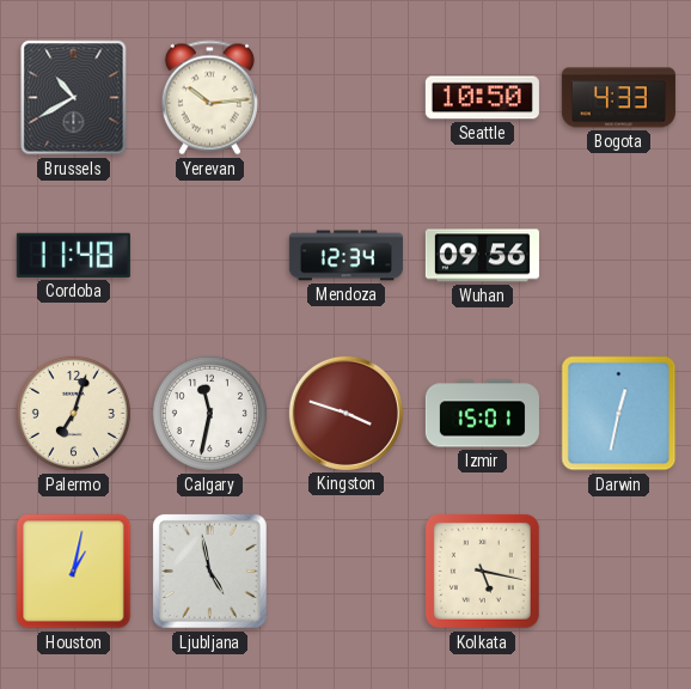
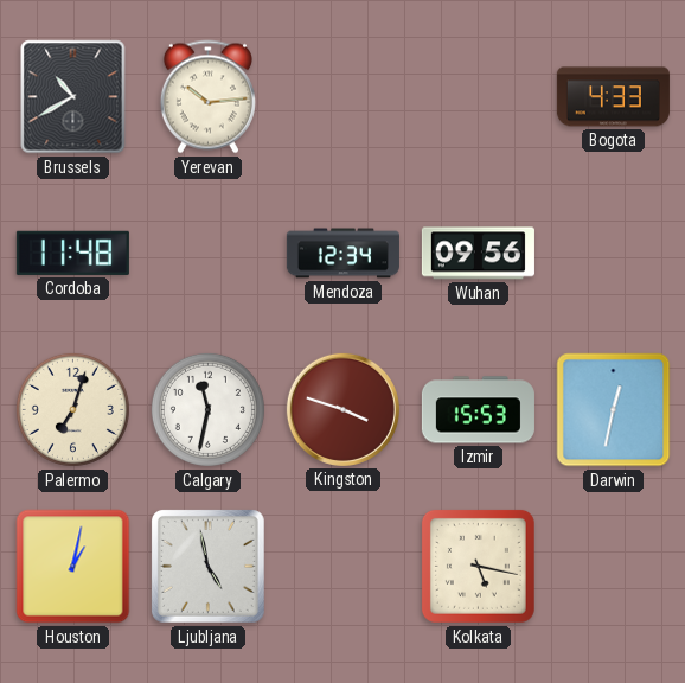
Seattle: 10:50 -> none (482, 98)
Izmir: 15:01 -> 15:53 (478, 410)
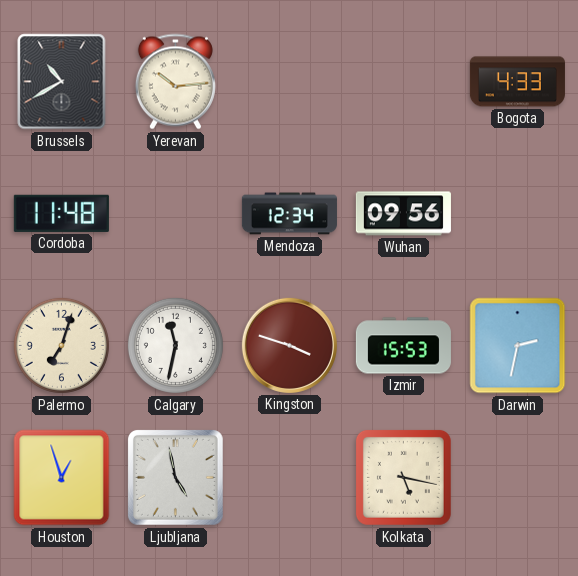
Darwin: 12:32 -> 2:32 (518, 346)
Houston: 1:02 -> 12:57 (62, 478)
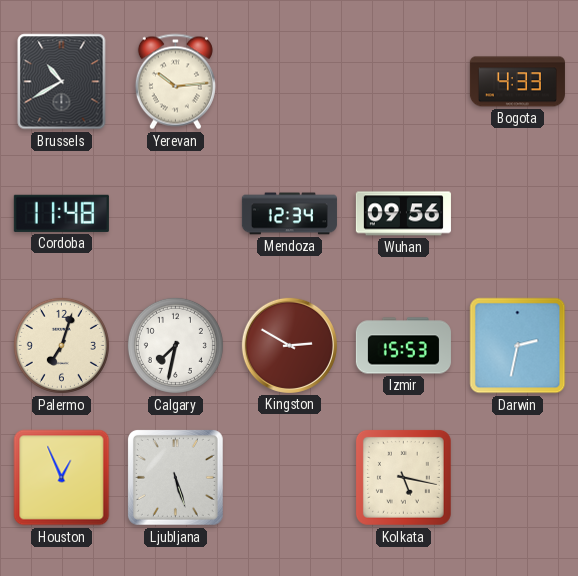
Calgary: 11:32 -> 7:32 (175, 345)
Kingston: 3:48 -> 2:50 (289, 345)
Houston: 12:57 -> 12:56 (62, 478)
Ljubljana: 4:58 -> 5:27 (175, 477)
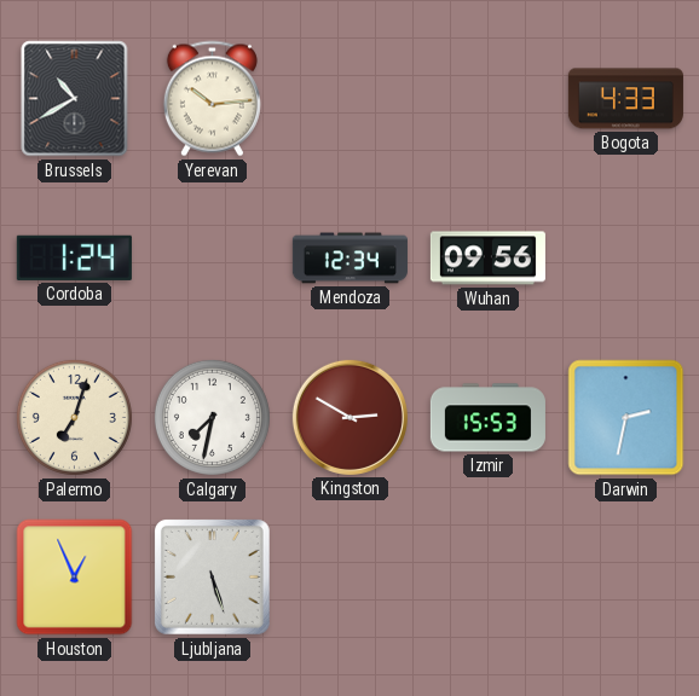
Cordoba: 11:48 -> 1:24 (74, 257)
Kolkata: 5:17 -> none (403, 477)
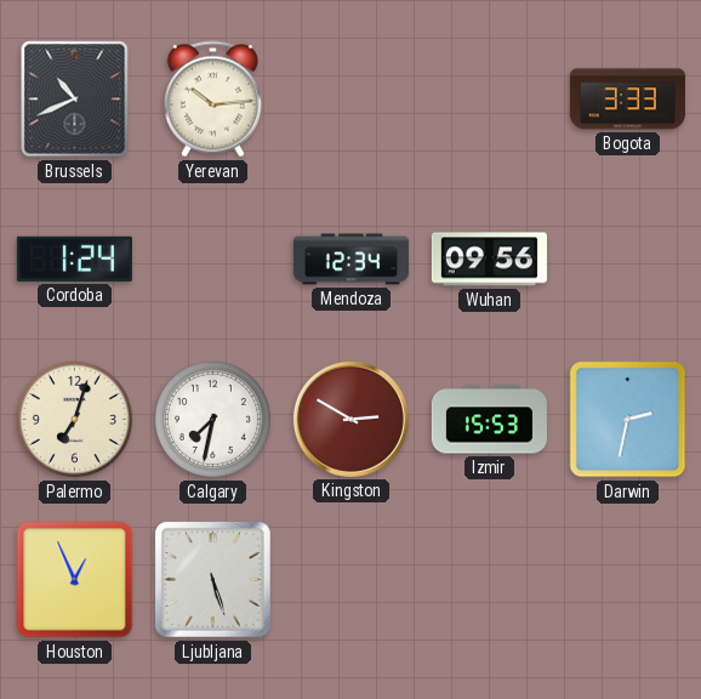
Brussels: 10:40 -> 10:41 (75, 100)
Bogota: 4:33 -> 3:33 (627, 100)
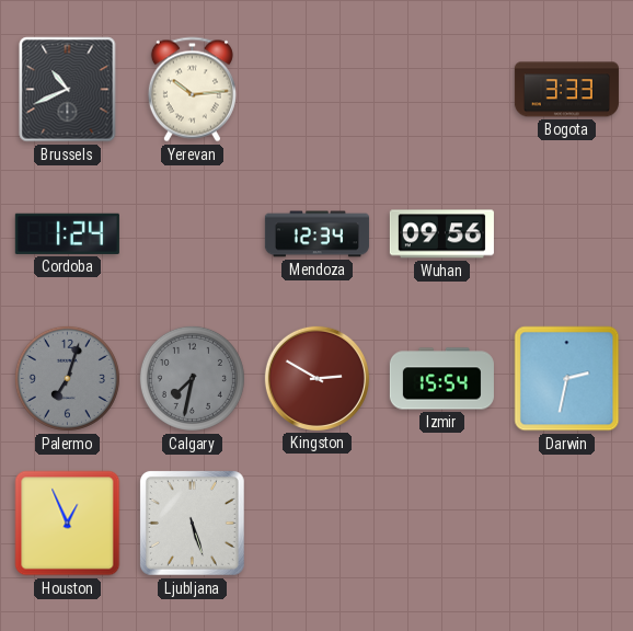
Palermo dial: cream -> grey (67, 378)
Calgary dial: white -> grey (192, 378)
Izmir: 15:53 -> 15:54 (441, 379)
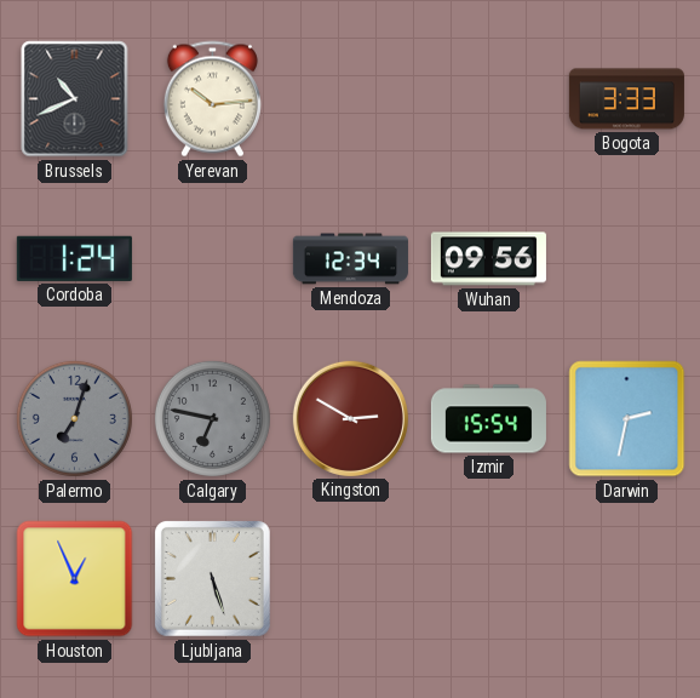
Calgary: 7:32 -> 6:47 (212, 418)
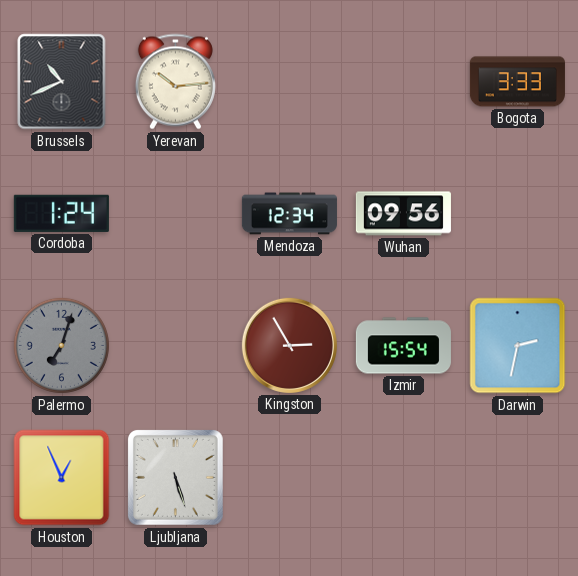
Calgary: 6:47 -> none (212, 418)
Kingston: 2:50 -> 2:55 (289, 345)
